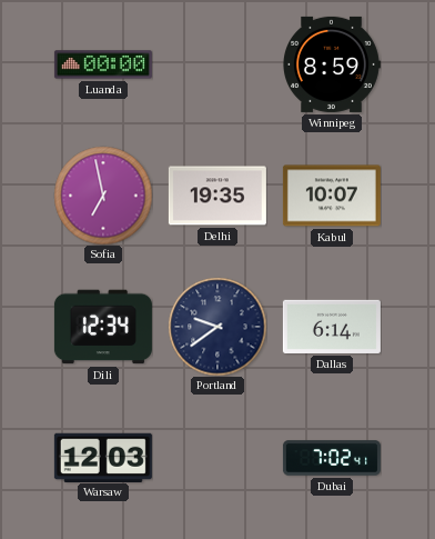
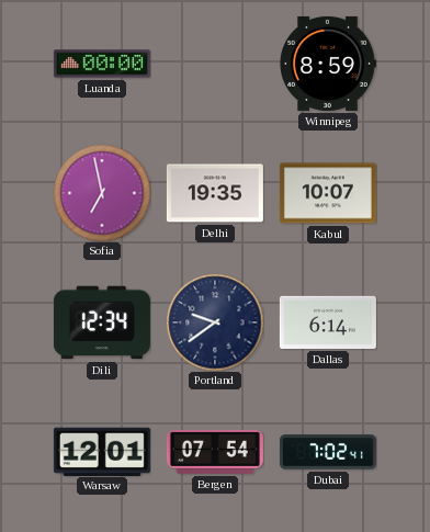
Warsaw: 12:03 -> 12:01 (102, 451)
Bergen: none -> 07:54 (215, 452)
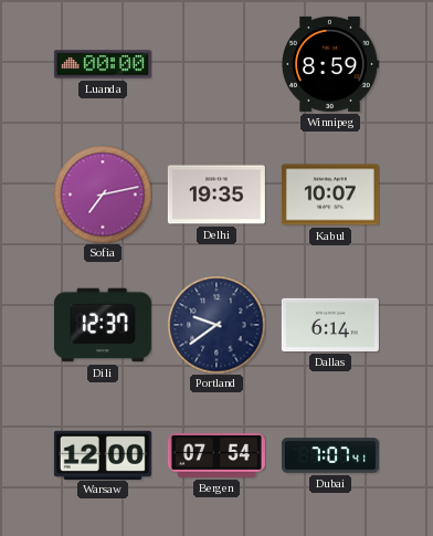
Sofia: 6:58 -> 7:13 (103, 195)
Dili: 12:34 -> 12:37 (103, 325)
Warsaw: 12:01 -> 12:00 (103, 454)
Dubai: 7:02 -> 7:07 (330, 455)
